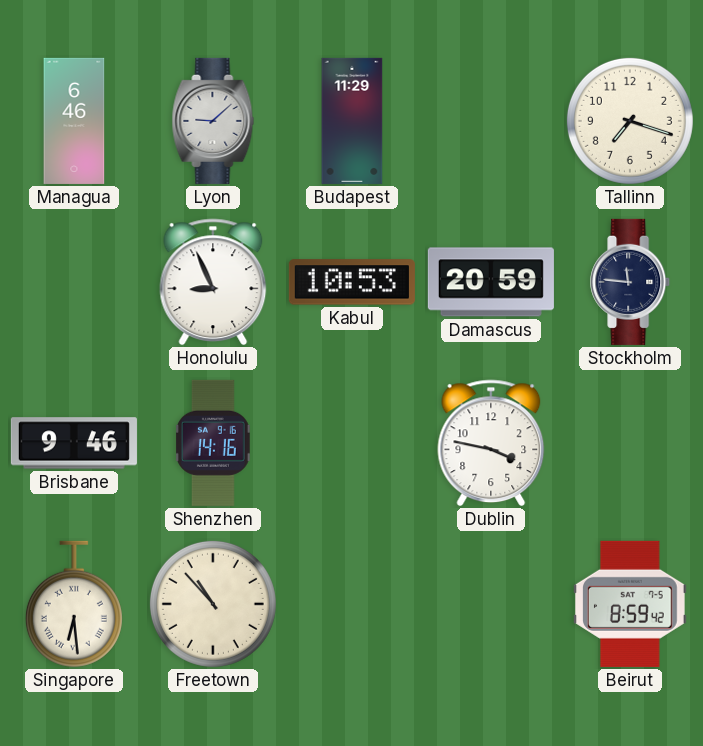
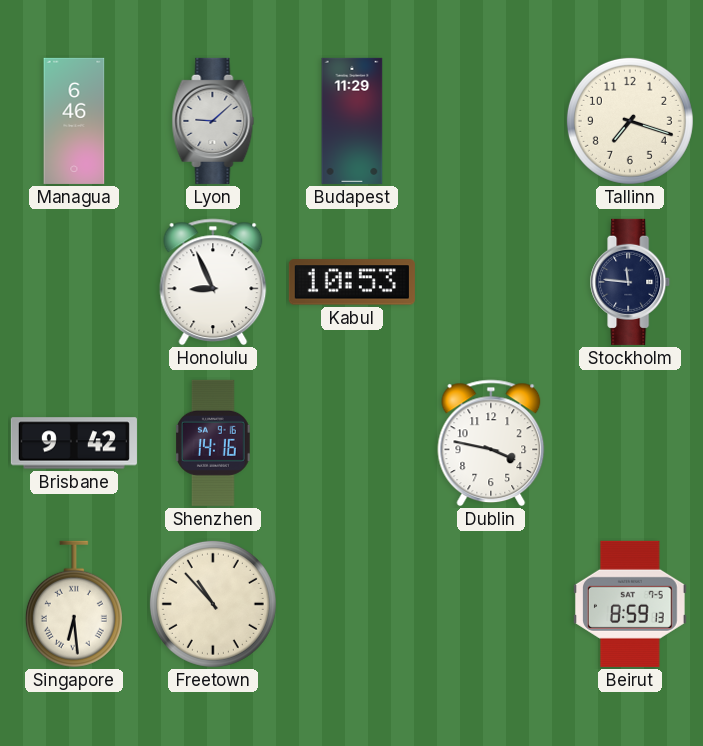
Damascus: 20:59 -> none (491, 282)
Brisbane: 9:46 -> 9:42 (74, 443)
Beirut: 8:59:42 -> 8:59:13 (631, 604)
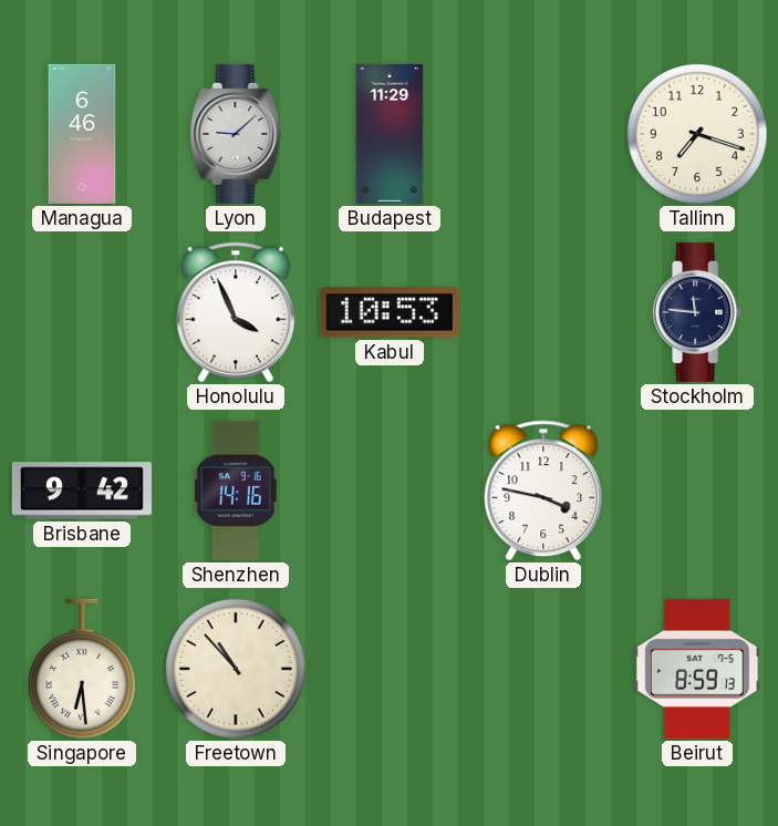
Honolulu: 8:56 -> 3:56 (236, 312)
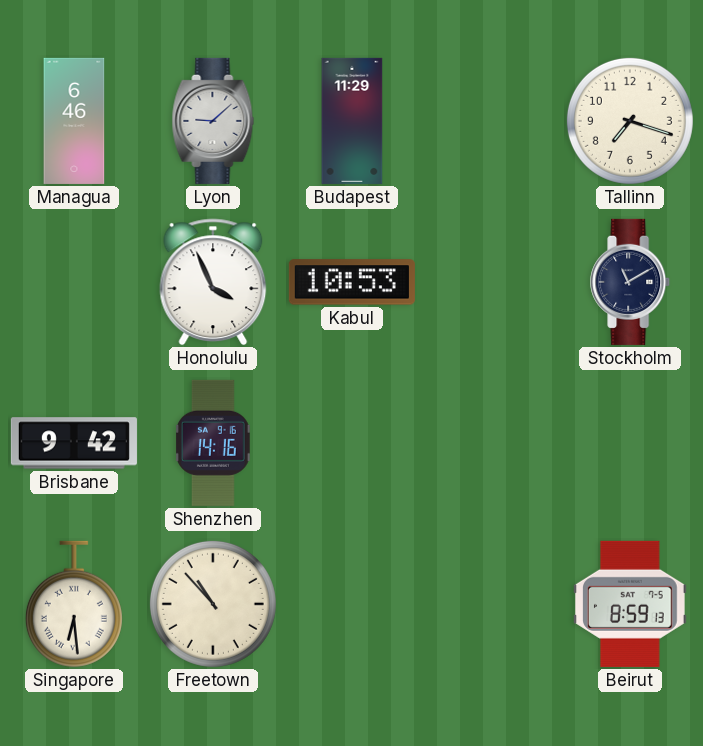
Stockholm: 11:46 -> 11:10 (631, 282)
Dublin: 3:47 -> none (543, 491)
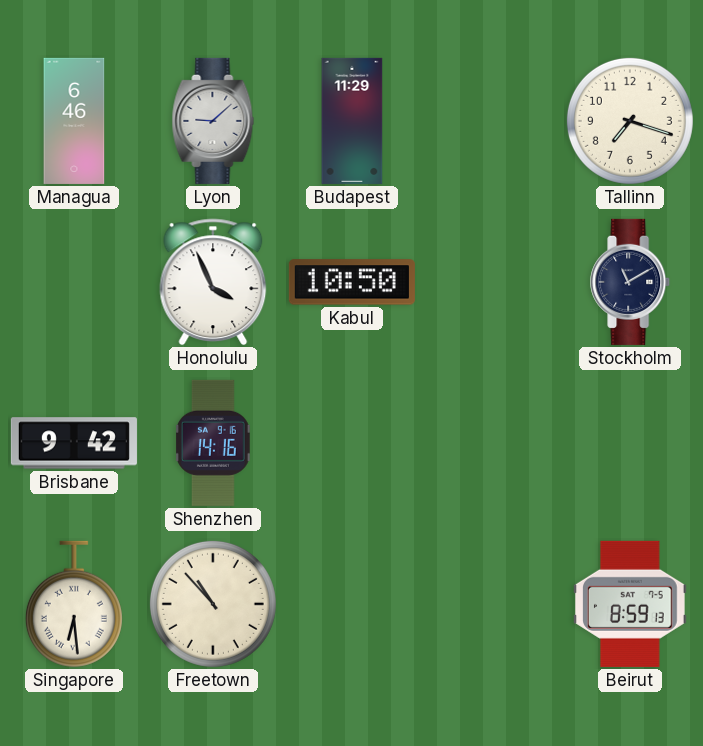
Kabul: 10:53 -> 10:50 (352, 282)
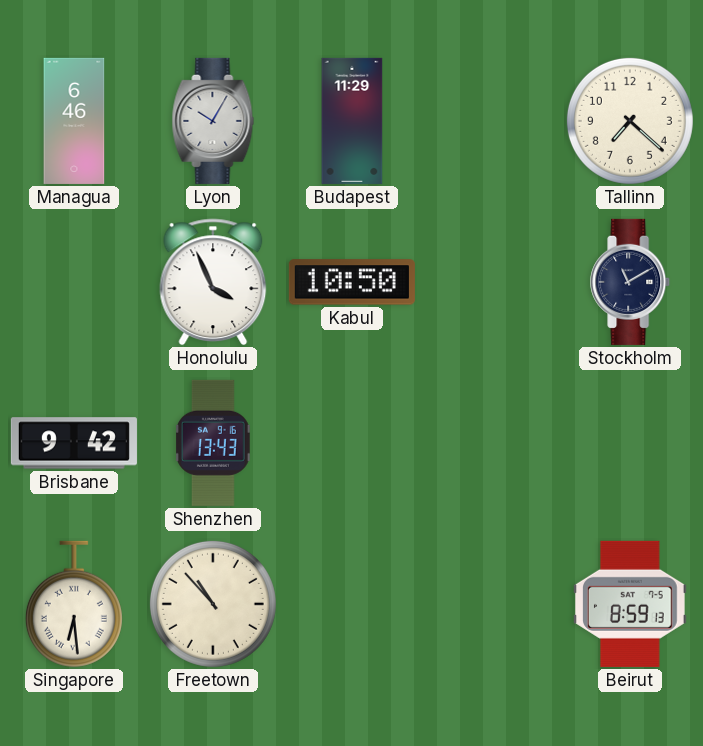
Lyon: 9:08 -> 10:05 (213, 121)
Tallinn: 7:18 -> 7:22 (630, 121)
Shenzhen: 14:16 -> 13:43 (214, 443)
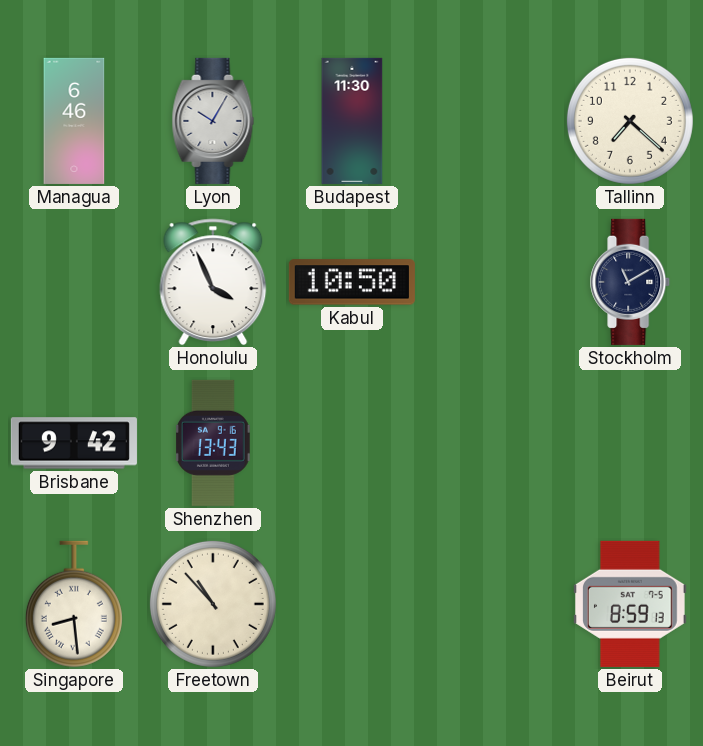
Budapest: 11:29 -> 11:30 (352, 121)
Singapore: 6:29 -> 8:29 (74, 604)
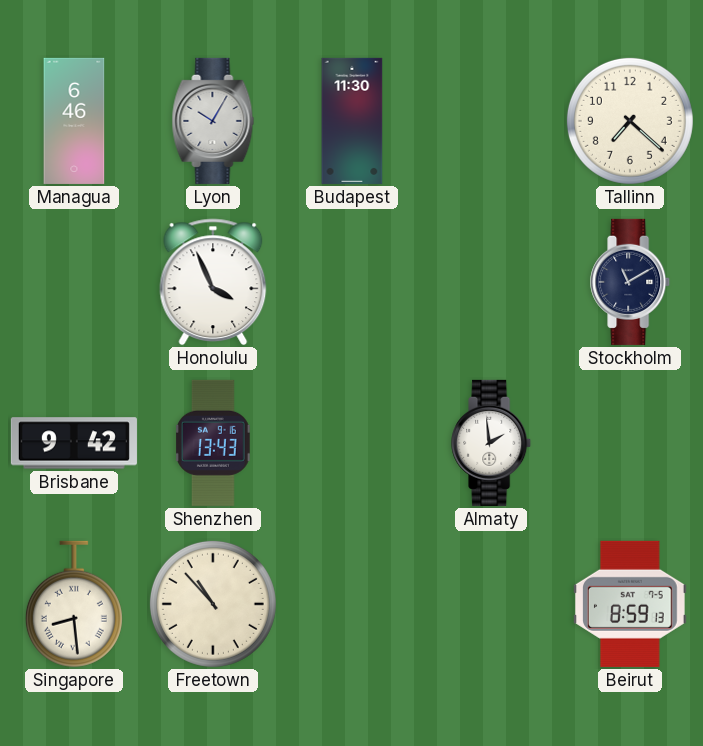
Kabul: 10:50 -> none (352, 282)
Almaty: none -> 1:59 (492, 443)
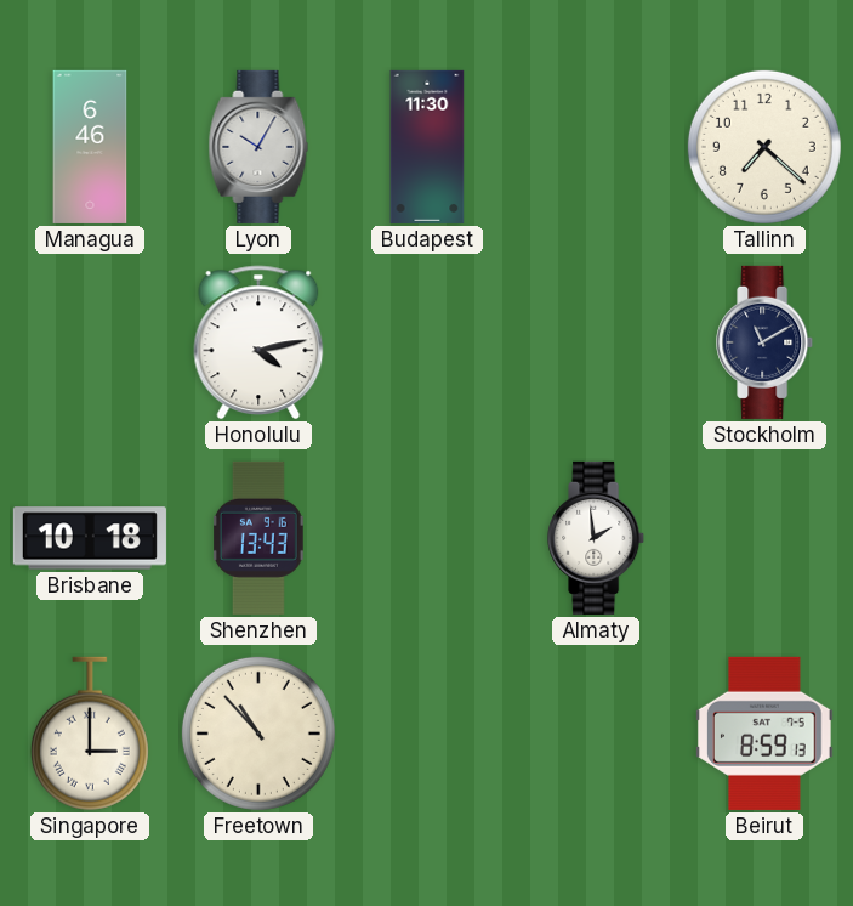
Honolulu: 3:56 -> 4:13 (258, 342)
Brisbane: 9:42 -> 10:18 (90, 538)
Singapore: 8:29 -> 3:00 (90, 734)
